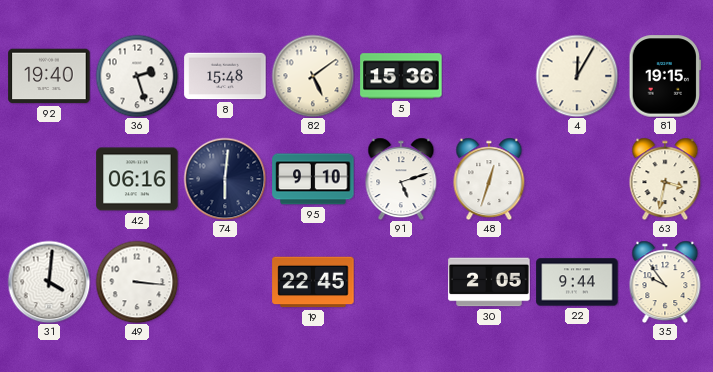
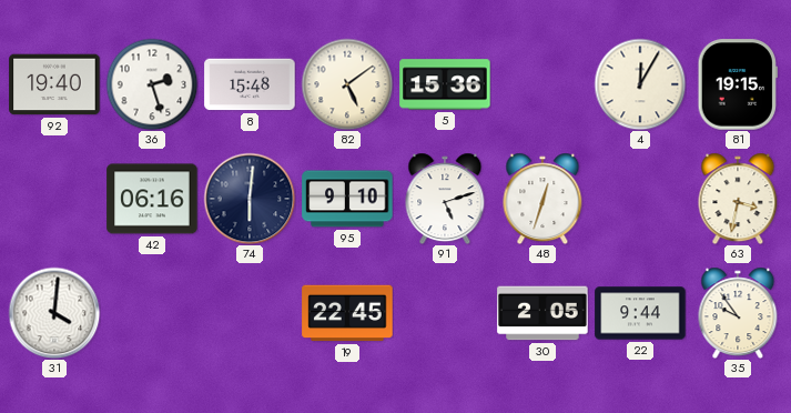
49: 3:16 -> none (137, 282)
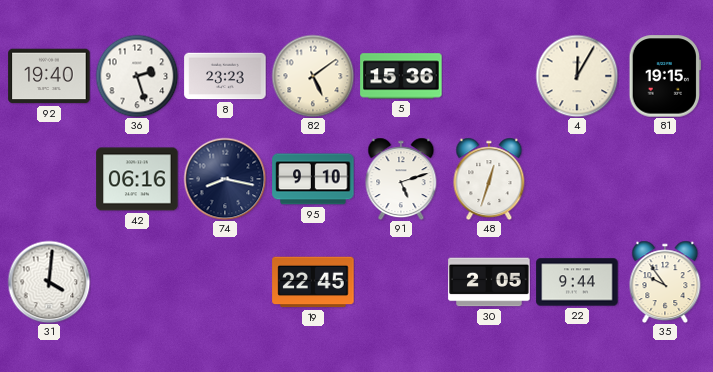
8: 15:48 -> 23:23 (225, 76)
74: 6:01 -> 8:17 (225, 179)
63: 3:32 -> none (738, 199)
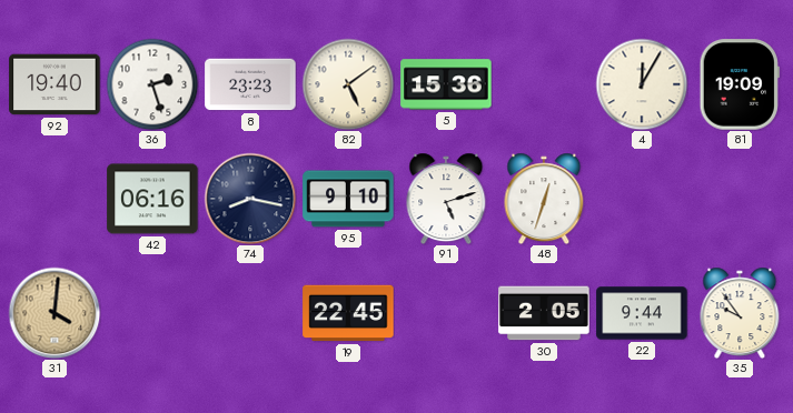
81: 19:15 -> 19:09 (740, 84)
31 dial: white -> champagne (54, 313)
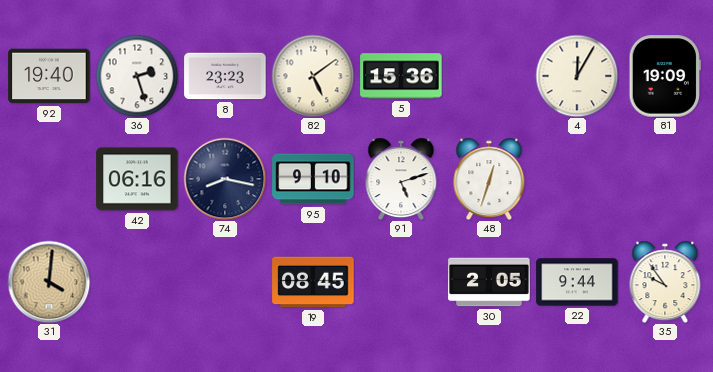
19: 22:45 -> 08:45 (313, 282)
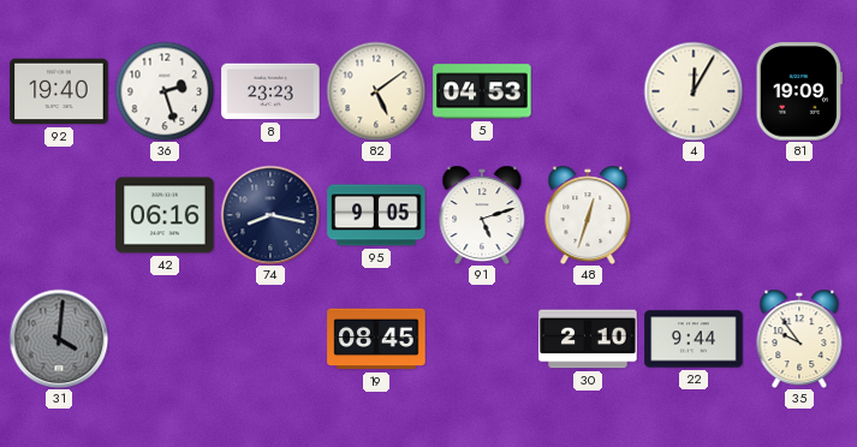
5: 15:36 -> 04:53 (482, 91)
95: 9:10 -> 9:05 (376, 215)
31 dial: champagne -> grey (59, 339)
30: 2:05 -> 2:10 (588, 339)
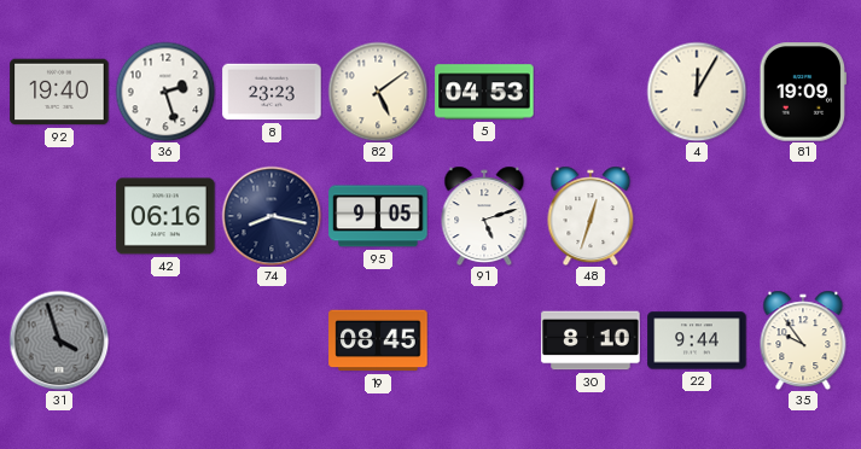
31: 4:01 -> 3:57 (59, 340)
30: 2:10 -> 8:10 (591, 340)
